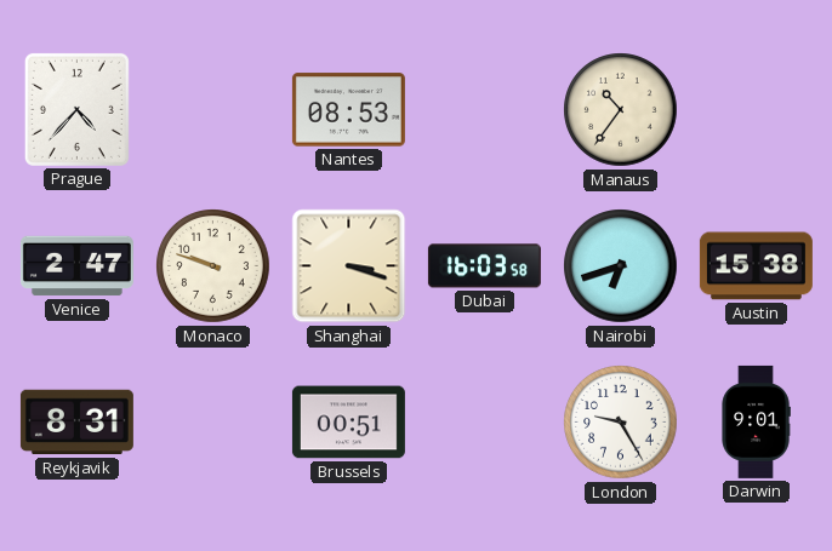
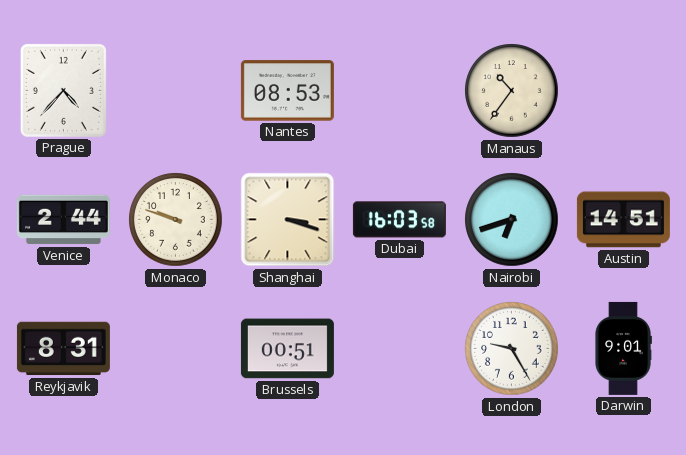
Venice: 2:47 -> 2:44 (63, 220)
Austin: 15:38 -> 14:51 (623, 220)
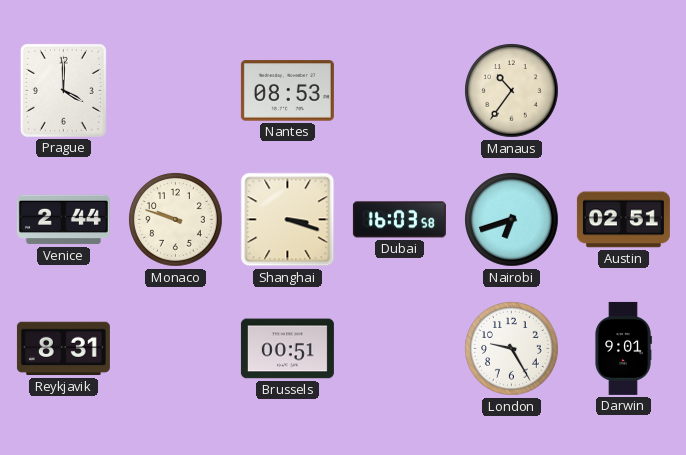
Prague: 4:37 -> 4:00 (63, 90)
Austin: 14:51 -> 02:51 (623, 220)
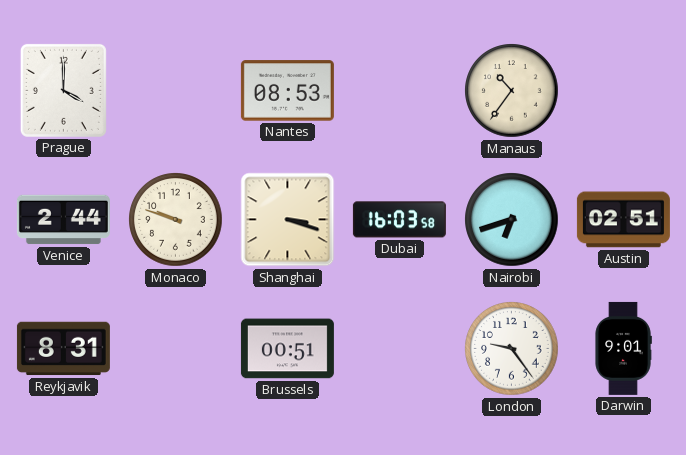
London: 9:25 -> 9:24 (512, 349)
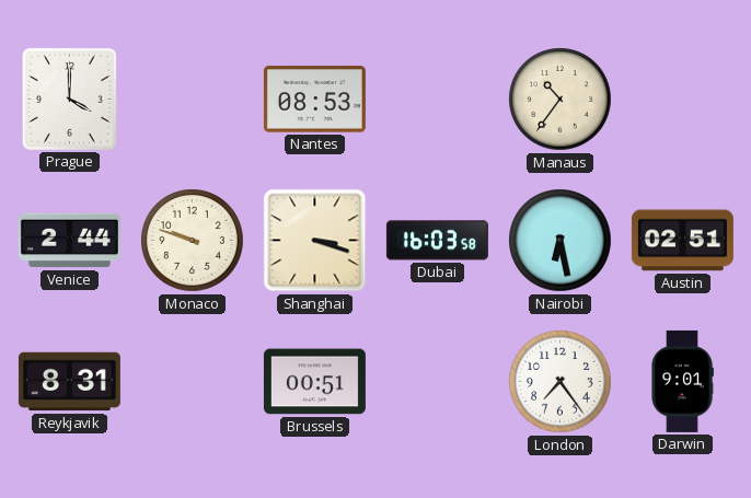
Nairobi: 6:42 -> 6:28 (561, 241)
London: 9:24 -> 7:24 (561, 382)
